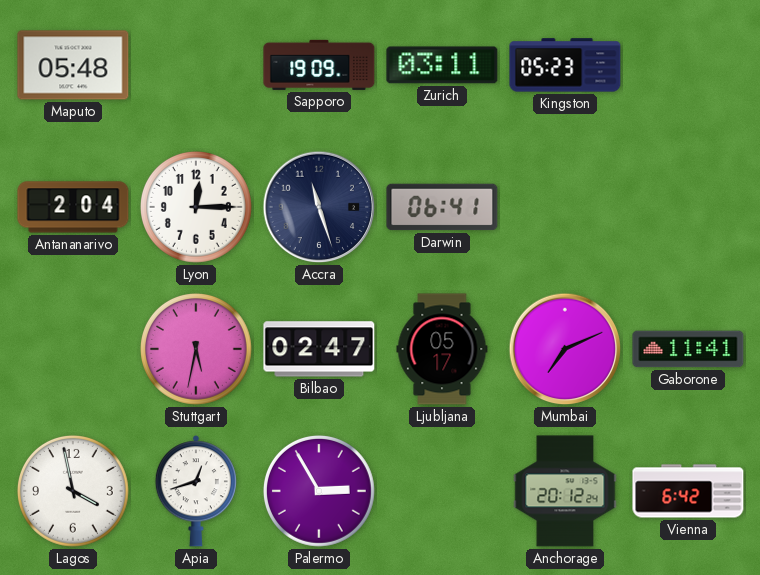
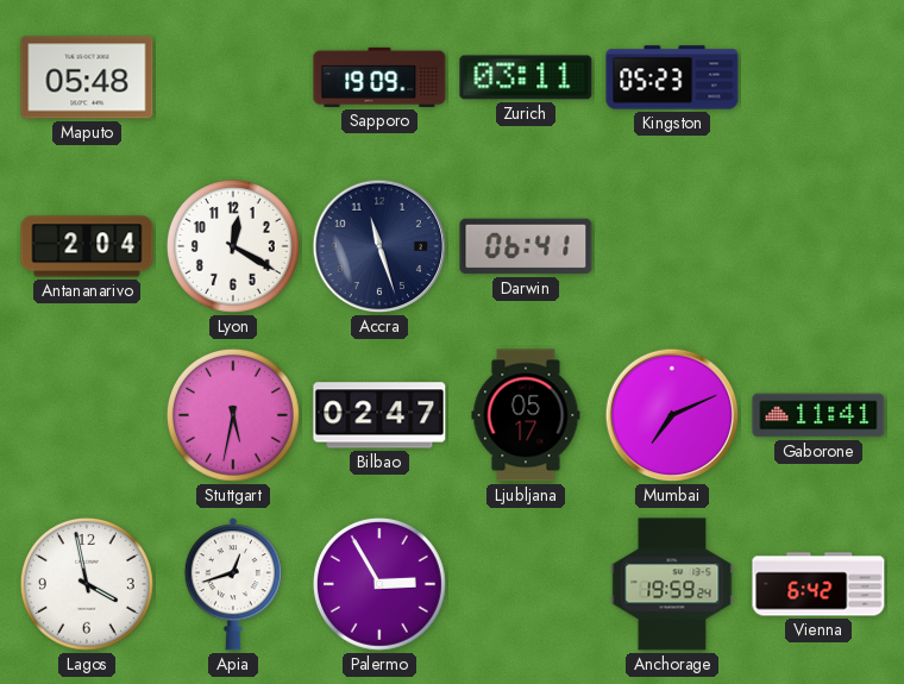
Lyon: 12:15 -> 12:20 (233, 246)
Anchorage: 20:12 -> 19:59 (672, 584)
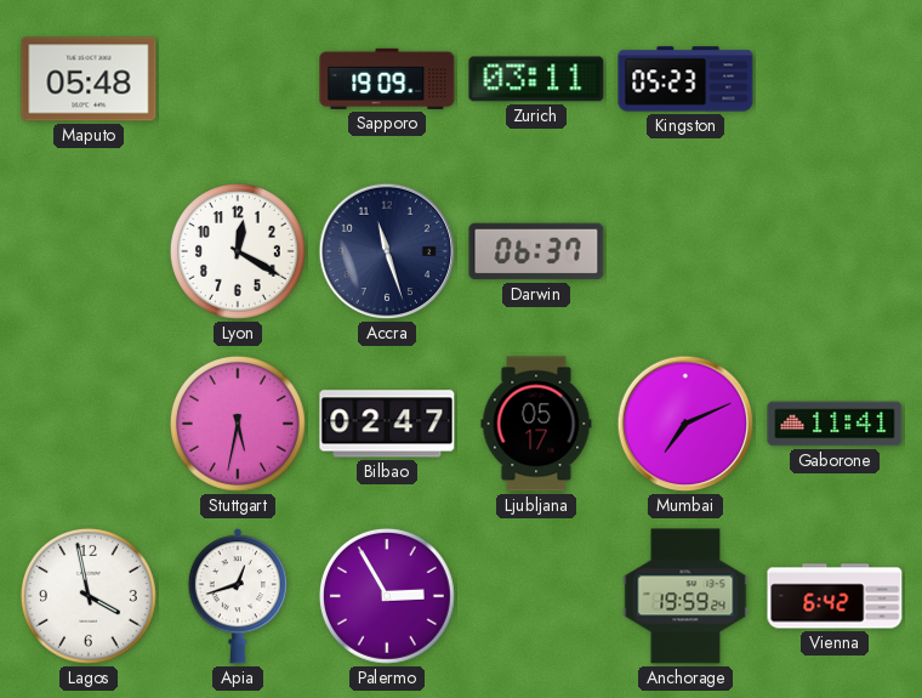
Antananarivo: 2:04 -> none (87, 246)
Darwin: 06:41 -> 06:37 (536, 251)
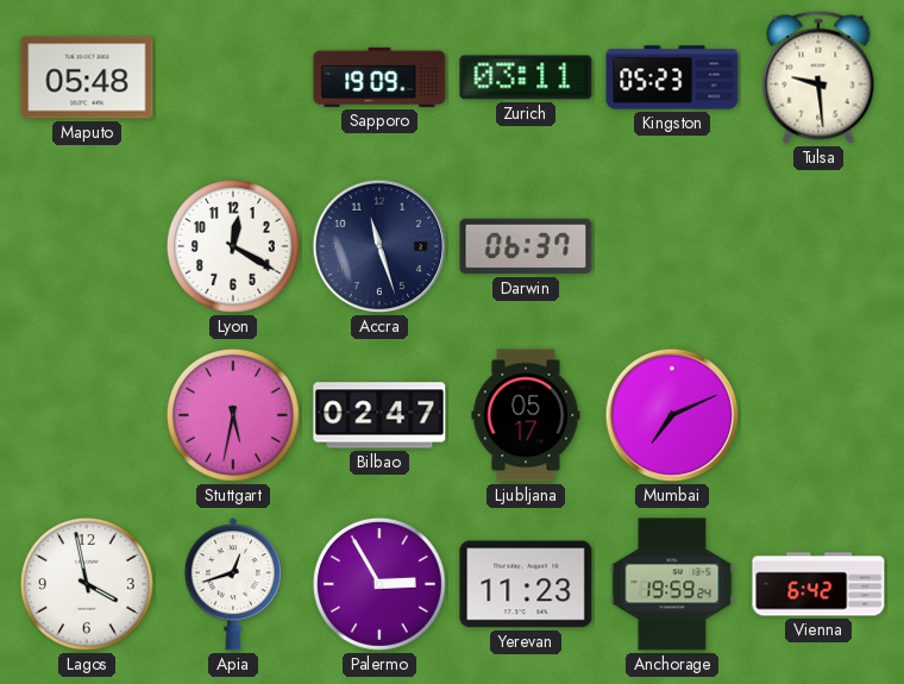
Tulsa: none -> 9:29 (818, 77)
Gaborone: 11:41 -> none (835, 424)
Yerevan: none -> 11:23 (526, 584)
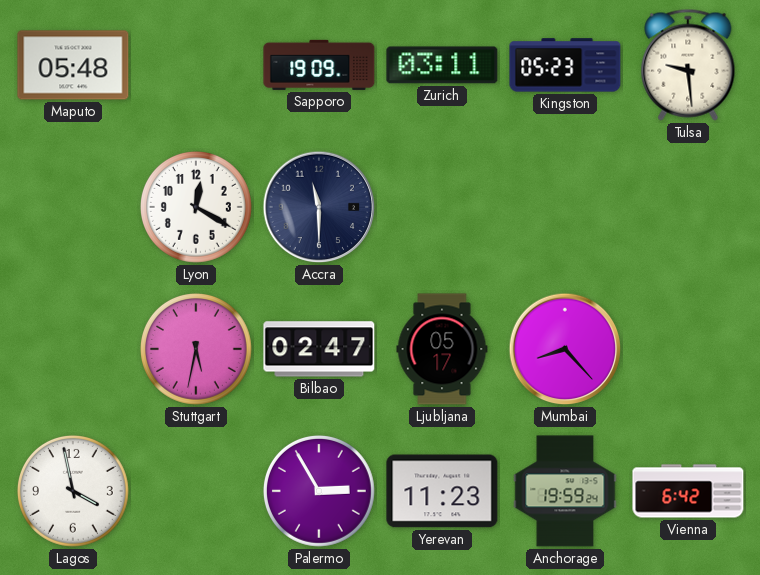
Accra: 11:27 -> 11:30 (319, 207)
Darwin: 06:37 -> none (526, 246)
Mumbai: 7:11 -> 8:23 (565, 349)
Apia: 12:42 -> none (233, 584)
